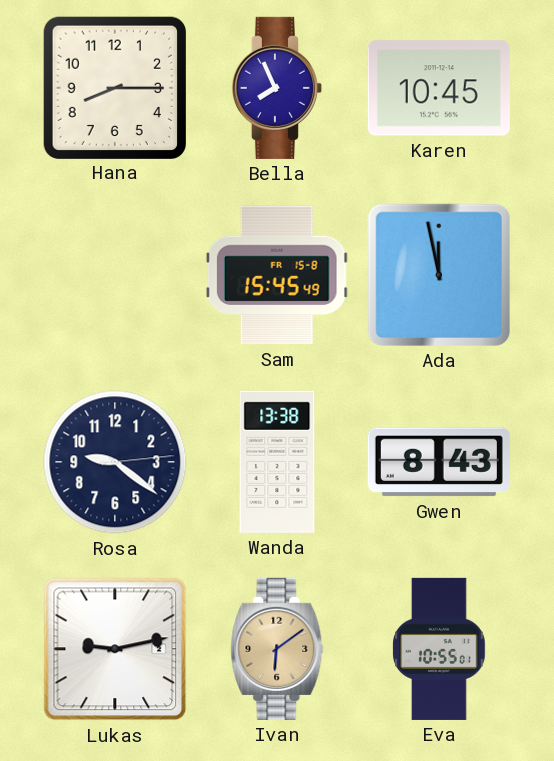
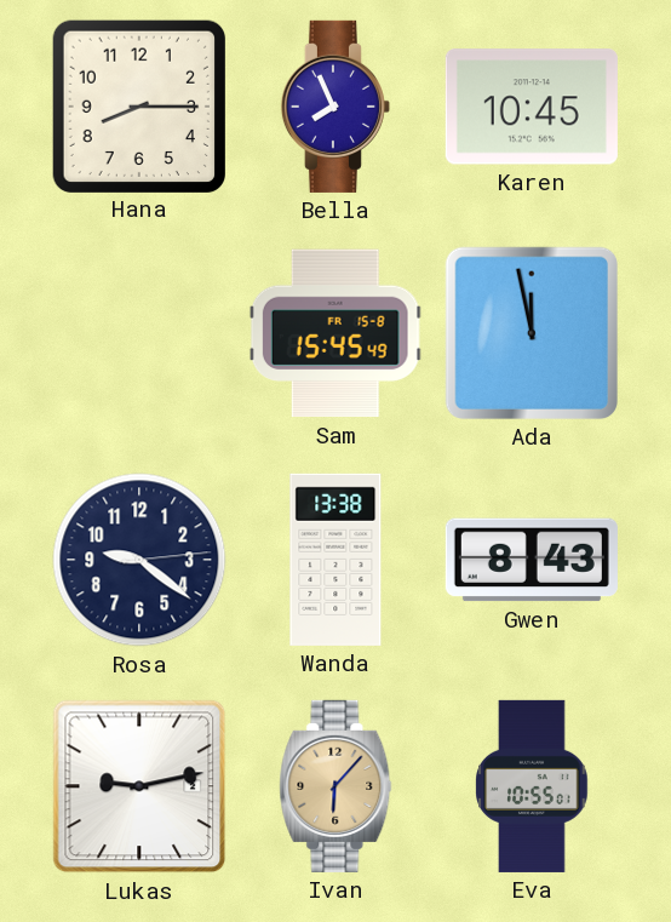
Ivan: 6:09 -> 6:07 (335, 786)
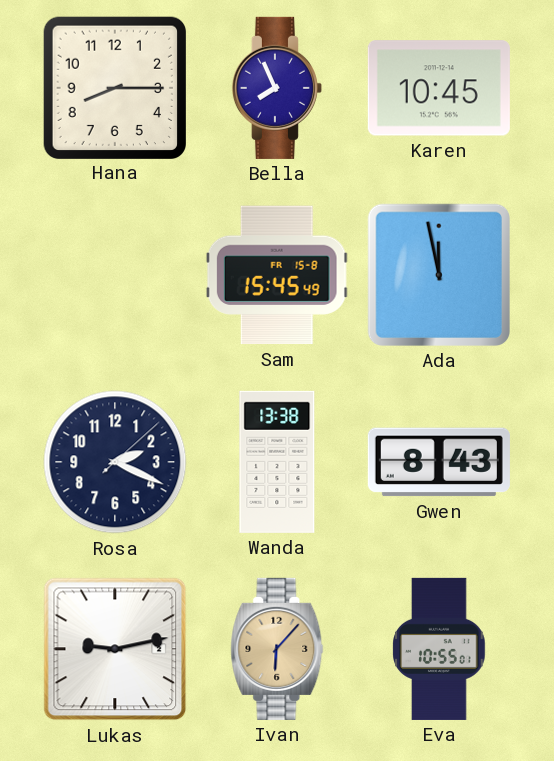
Rosa: 9:21 -> 2:19 (115, 462)
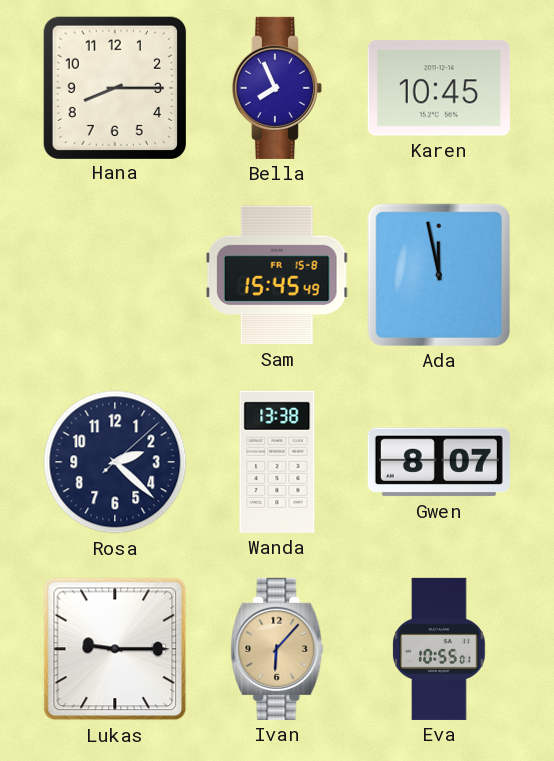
Rosa: 2:19 -> 2:22 (115, 462)
Gwen: 8:43 -> 8:07 (439, 462)
Lukas: 9:13 -> 9:15 (115, 649)
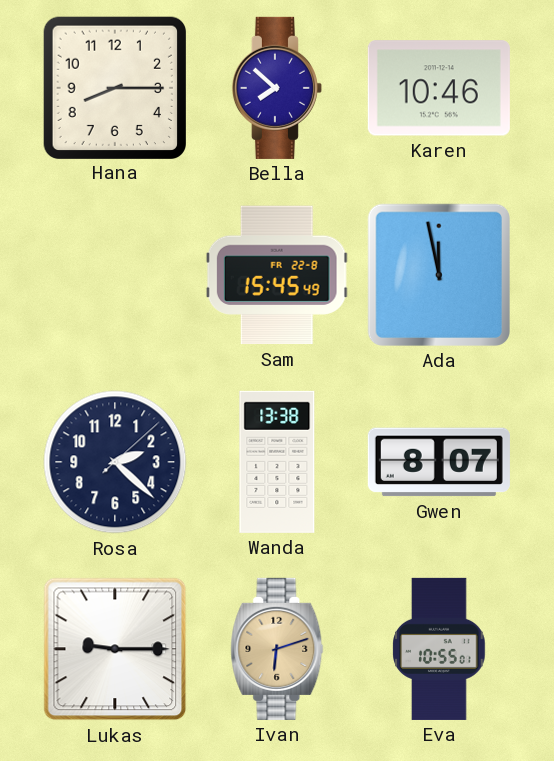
Bella: 7:56 -> 7:52 (277, 88)
Karen: 10:45 -> 10:46 (439, 88)
Sam date: FR 15-8 -> FR 22-8 (277, 275)
Ivan: 6:07 -> 6:12 (277, 649)
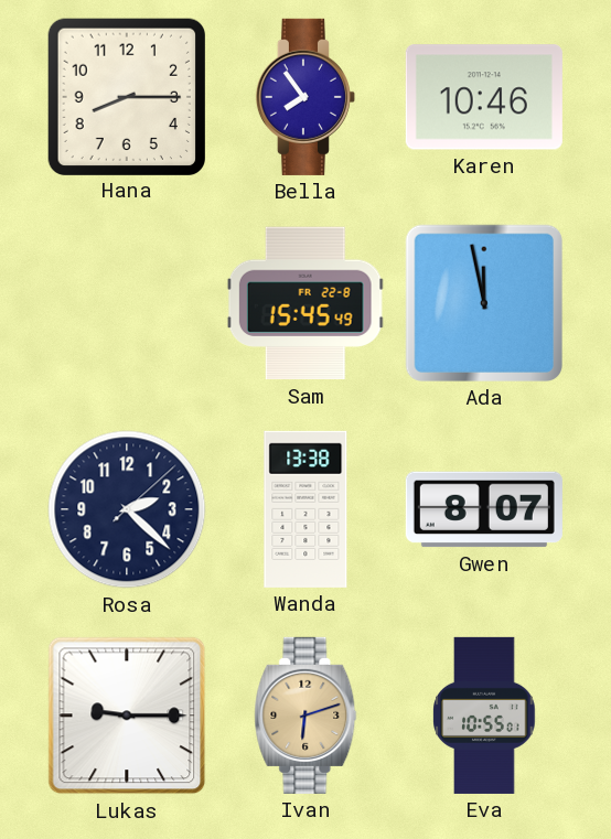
Bella: 7:52 -> 7:54 (305, 97)
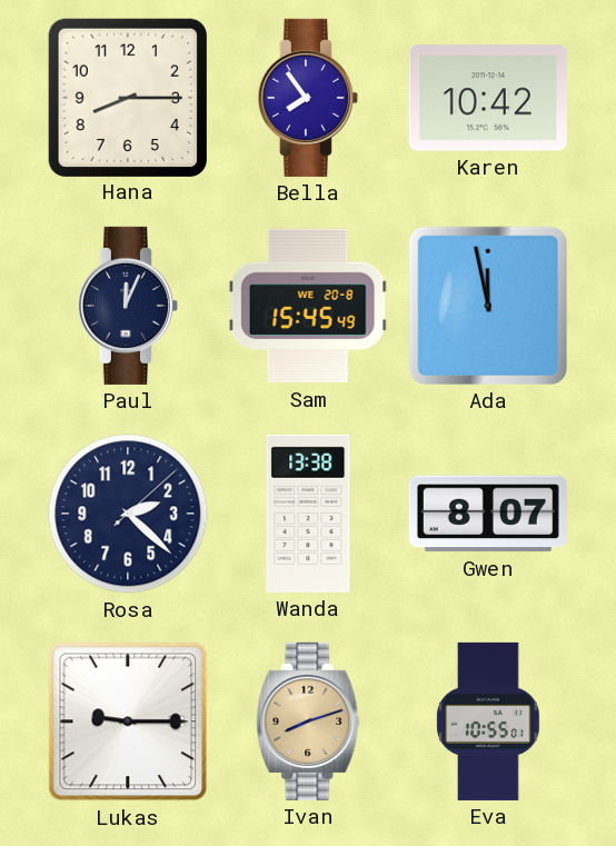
Karen: 10:46 -> 10:42 (488, 98)
Paul: none -> 12:04 (128, 306)
Sam date: FR 22-8 -> WE 20-8 (308, 306)
Ivan: 6:12 -> 8:12 (308, 721)
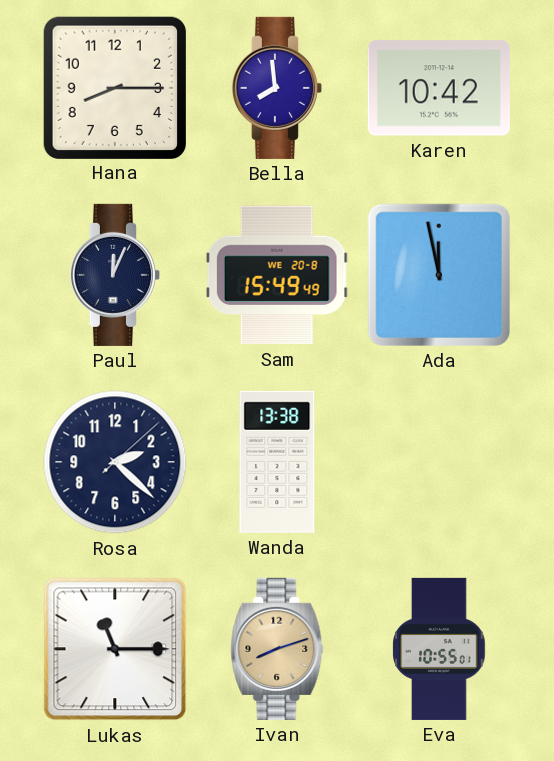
Bella: 7:54 -> 7:59 (277, 88)
Sam: 15:45 -> 15:49 (277, 275)
Gwen: 8:07 -> none (488, 514)
Lukas: 9:15 -> 11:15 (115, 649)
